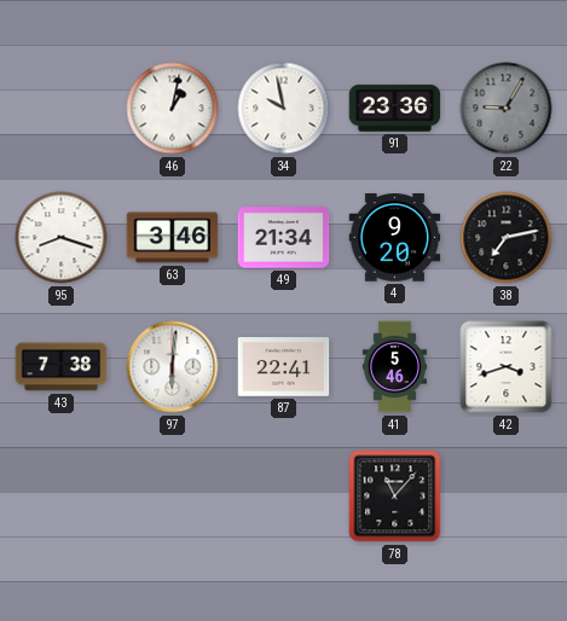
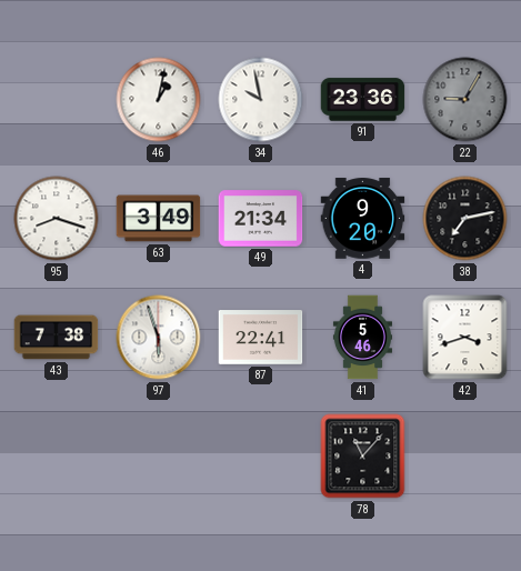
63: 3:46 -> 3:49 (159, 219)
97: 6:01 -> 5:57 (159, 338)
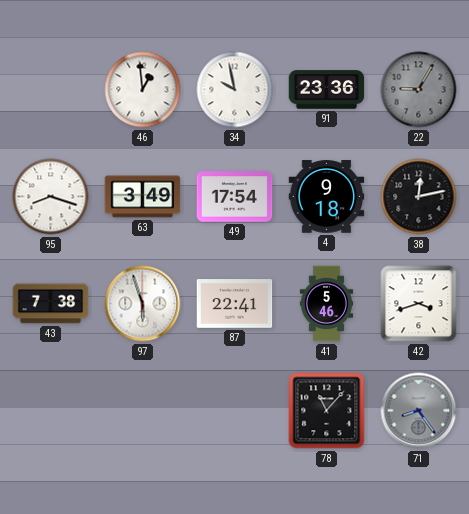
46: 1:02 -> 12:59 (143, 90)
49: 21:34 -> 17:54 (235, 197)
4: 9:20 -> 9:18 (327, 197)
38: 7:13 -> 12:13 (419, 197)
71: none -> 8:24 (419, 411)
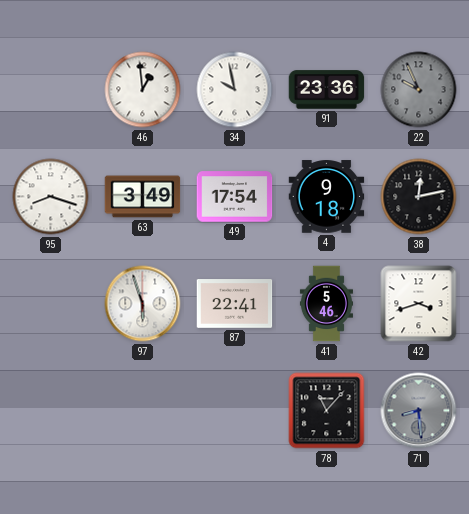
22: 9:05 -> 9:56 (419, 90)
43: 7:38 -> none (51, 304)
71: 8:24 -> 8:29 (419, 411)
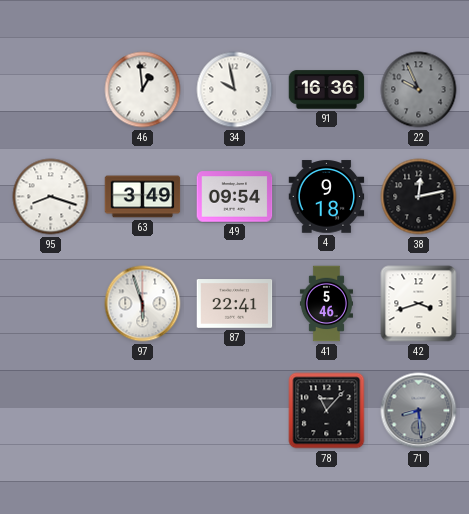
91: 23:36 -> 16:36 (327, 90)
49: 17:54 -> 09:54 (235, 197)
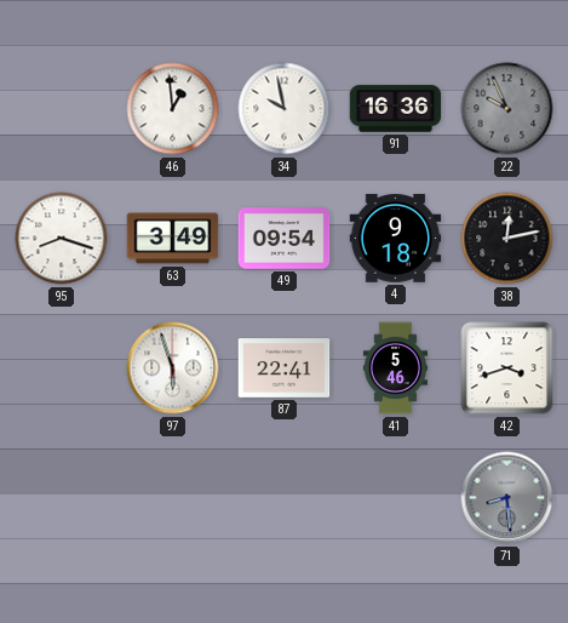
78: 11:07 -> none (327, 411)
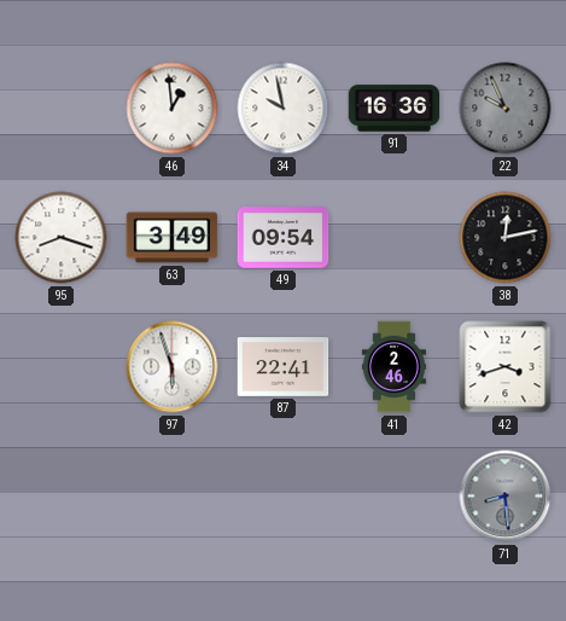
4: 9:18 -> none (396, 239)
41: 5:46 -> 2:46 (393, 367)
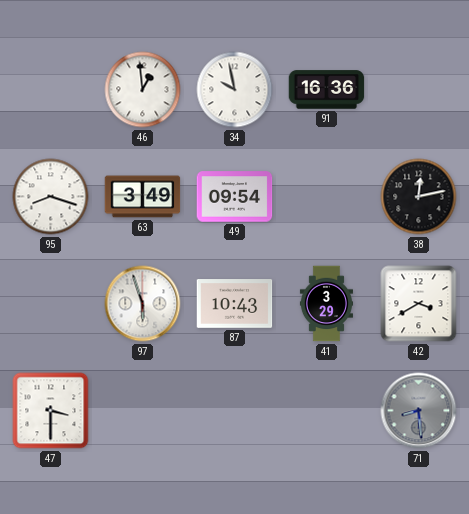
22: 9:56 -> none (506, 109)
87: 22:41 -> 10:43 (235, 304)
41: 2:46 -> 3:29 (326, 304)
42: 3:42 -> 3:40 (419, 304)
47: none -> 3:30 (51, 411)
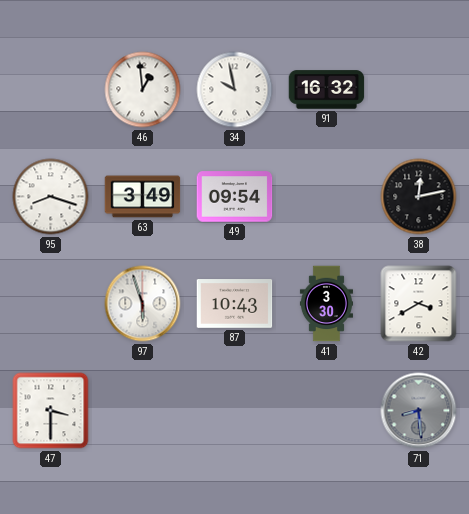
91: 16:36 -> 16:32 (327, 90)
41: 3:29 -> 3:30 (326, 304)
